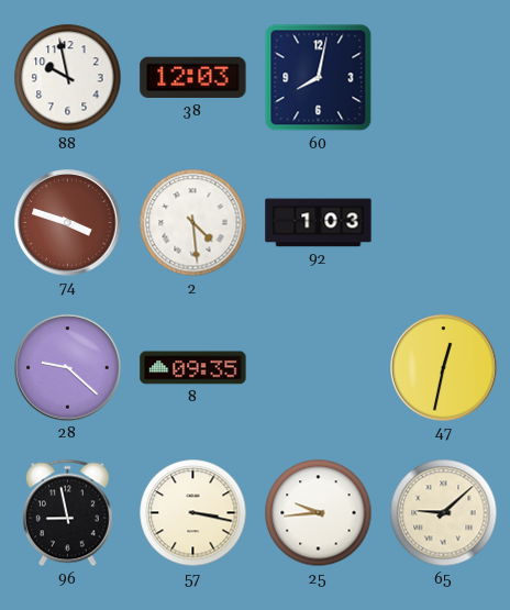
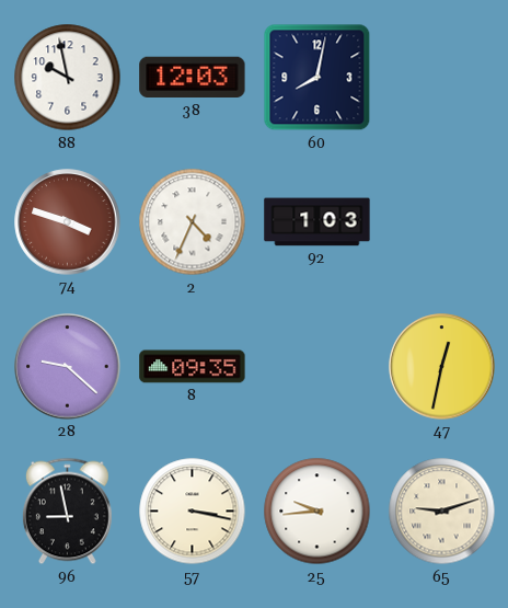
2: 4:29 -> 4:34 (193, 222)
65: 9:08 -> 9:12 (442, 512)
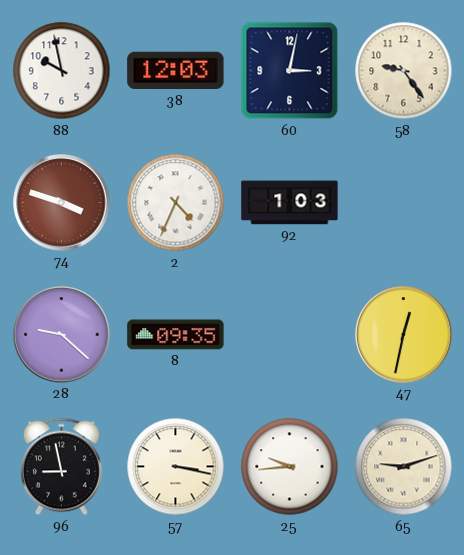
60: 8:02 -> 3:02 (290, 71)
58: none -> 9:24 (404, 71)
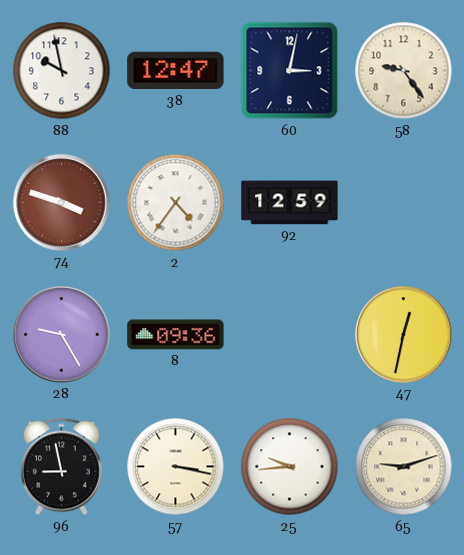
38: 12:03 -> 12:47 (176, 71)
2: 4:34 -> 4:36 (176, 203)
92: 1:03 -> 12:59 (290, 203)
28: 9:22 -> 9:25 (62, 335)
8: 09:35 -> 09:36 (176, 335)
